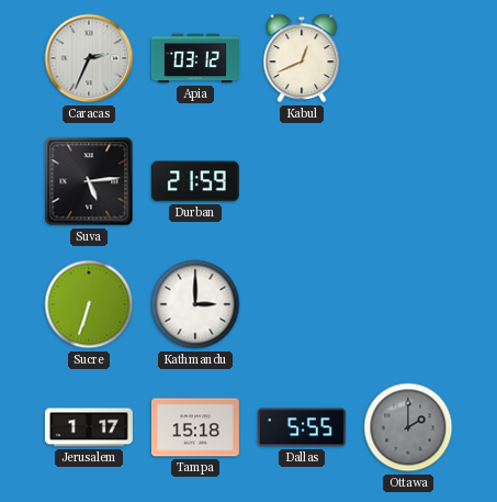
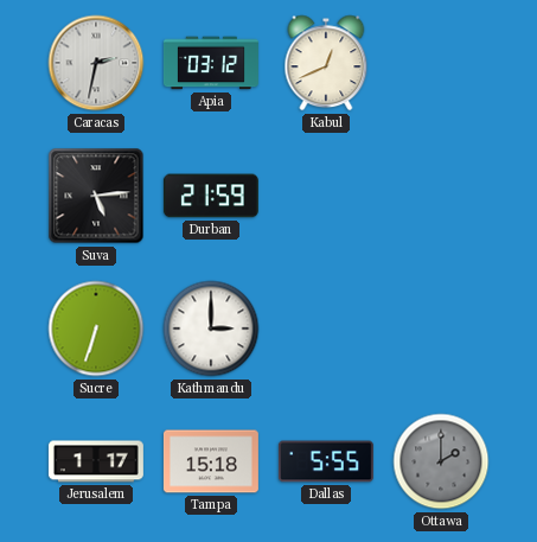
Caracas: 2:34 -> 2:32 (96, 63)
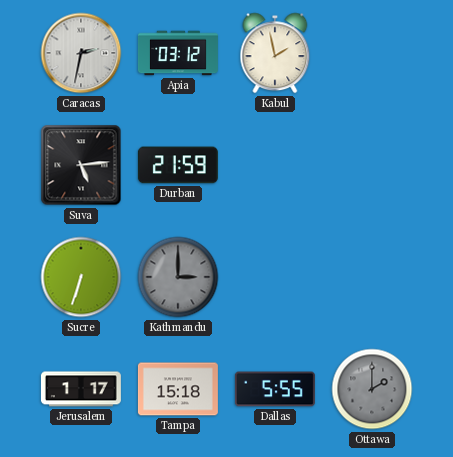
Kabul: 12:41 -> 1:58 (275, 53)
Kathmandu dial: white -> grey (178, 277)
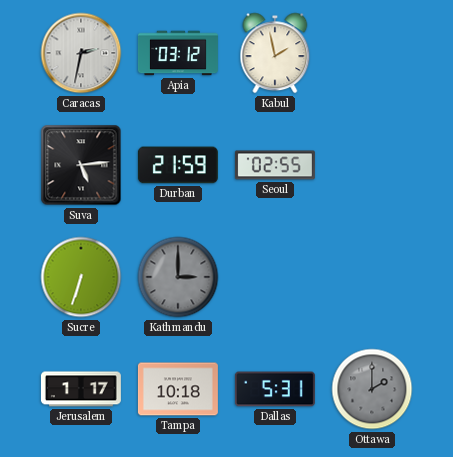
Seoul: none -> 02:55 (275, 165)
Tampa: 15:18 -> 10:18 (178, 389)
Dallas: 5:55 -> 5:31 (275, 389)
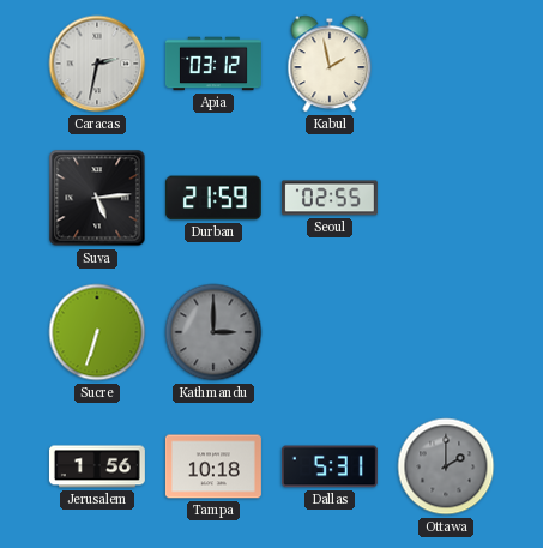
Jerusalem: 1:17 -> 1:56 (97, 466)
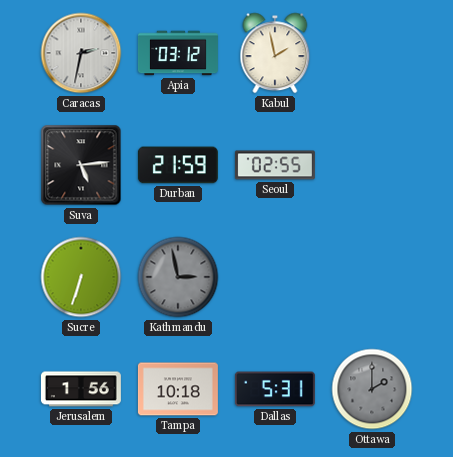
Kathmandu: 3:00 -> 2:58 (178, 277)
